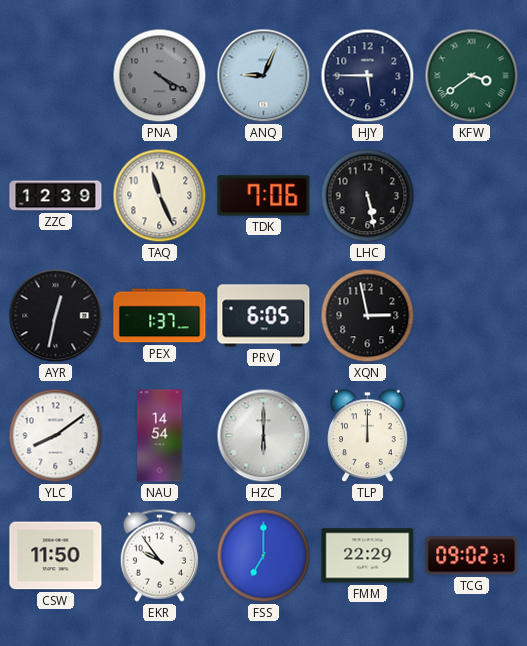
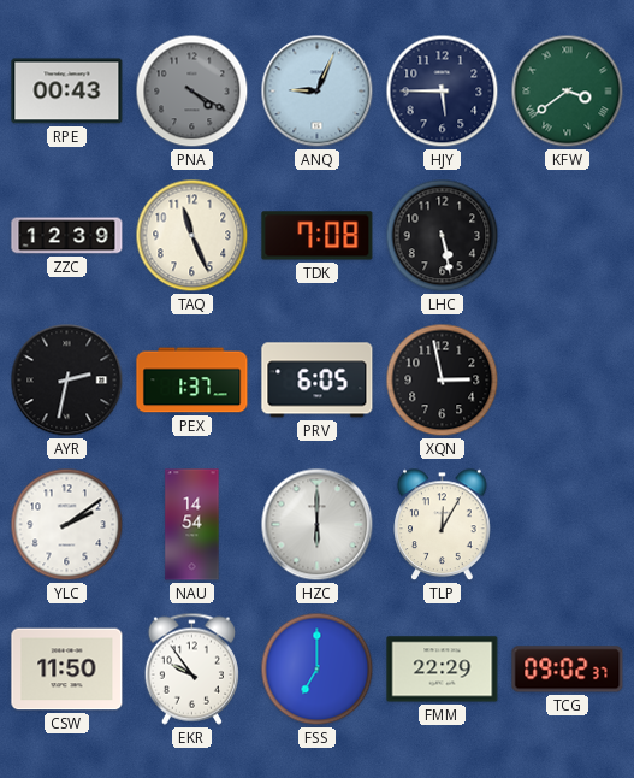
RPE: none -> 00:43 (67, 92)
TDK: 7:06 -> 7:08 (318, 236)
AYR: 12:32 -> 2:32 (67, 381)
YLC: 8:09 -> 2:09 (67, 525)
TLP: 12:00 -> 12:05 (443, 525)
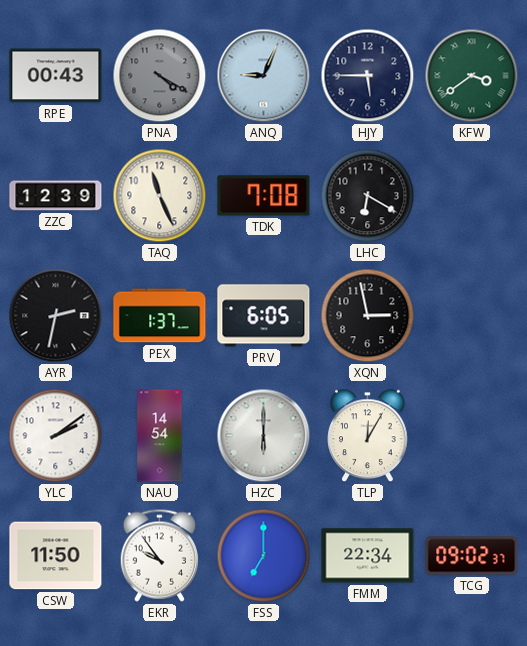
LHC: 5:28 -> 6:20 (368, 196)
FMM: 22:29 -> 22:34 (368, 556)
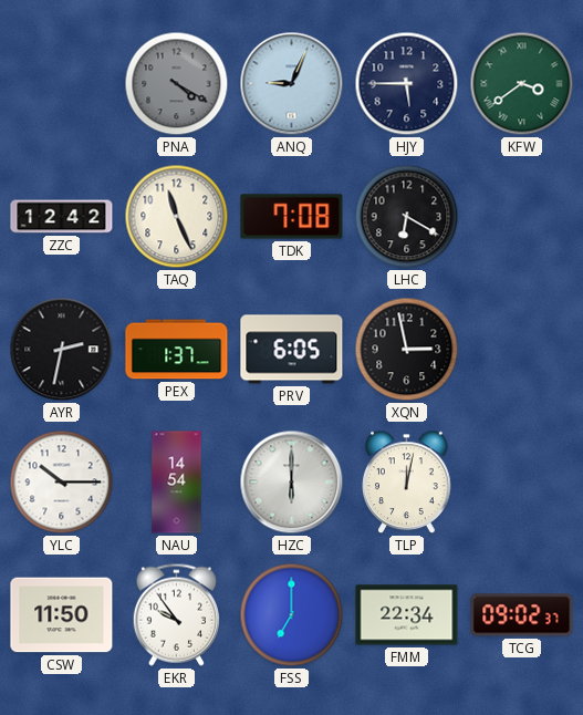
RPE: 00:43 -> none (56, 76)
ZZC: 12:39 -> 12:42 (62, 217)
YLC: 2:09 -> 10:15 (62, 483)
TLP: 12:05 -> 12:02 (407, 483)
